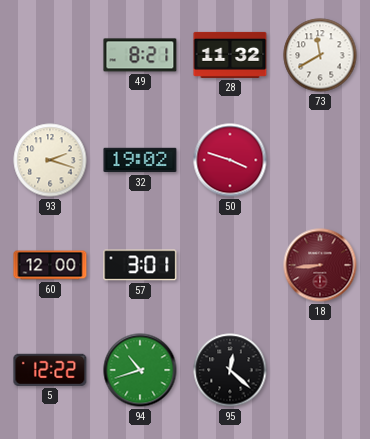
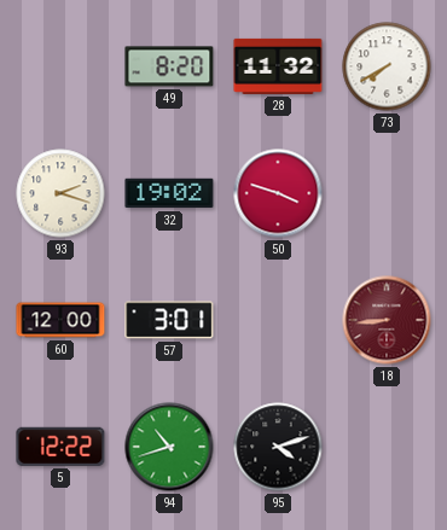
49: 8:21 -> 8:20 (169, 66)
73: 11:40 -> 7:40 (387, 66)
95: 12:22 -> 4:12 (278, 447)
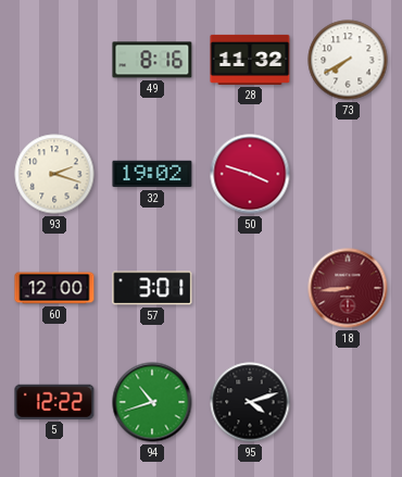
49: 8:20 -> 8:16 (152, 60)
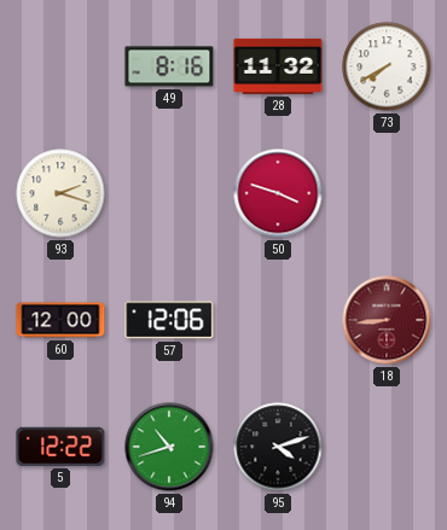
32: 19:02 -> none (152, 174)
57: 3:01 -> 12:06 (169, 320)
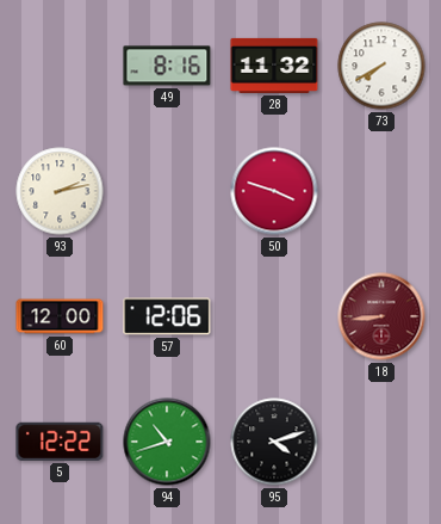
93: 2:18 -> 2:13 (60, 191)
